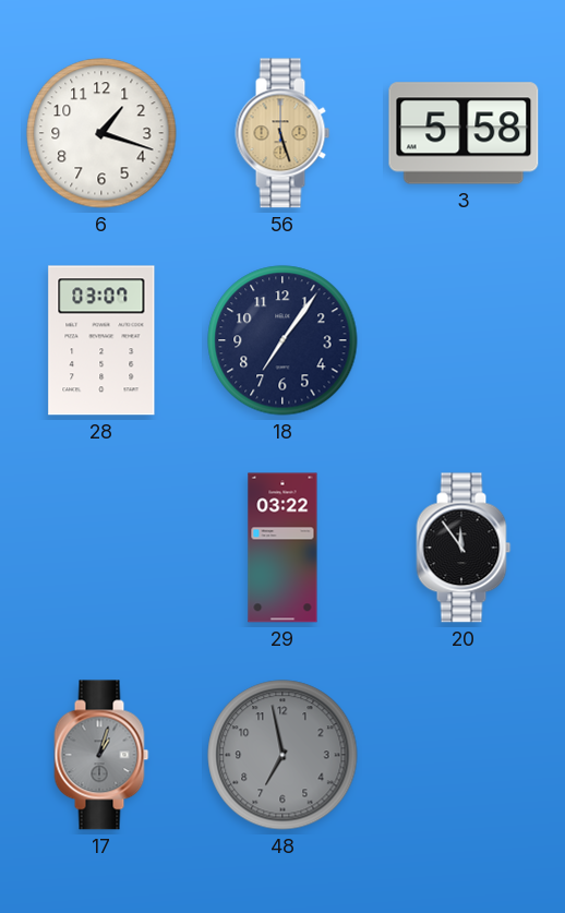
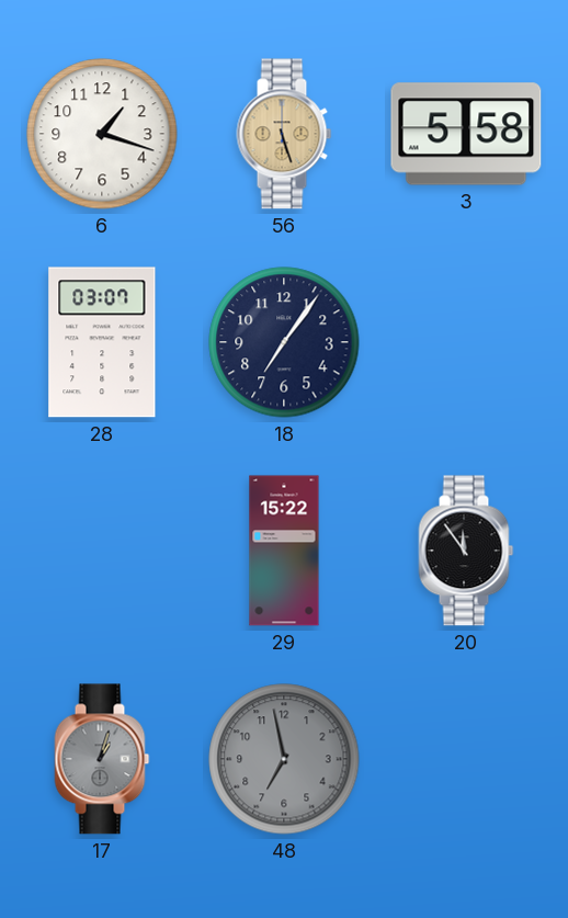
29: 03:22 -> 15:22 (284, 551)
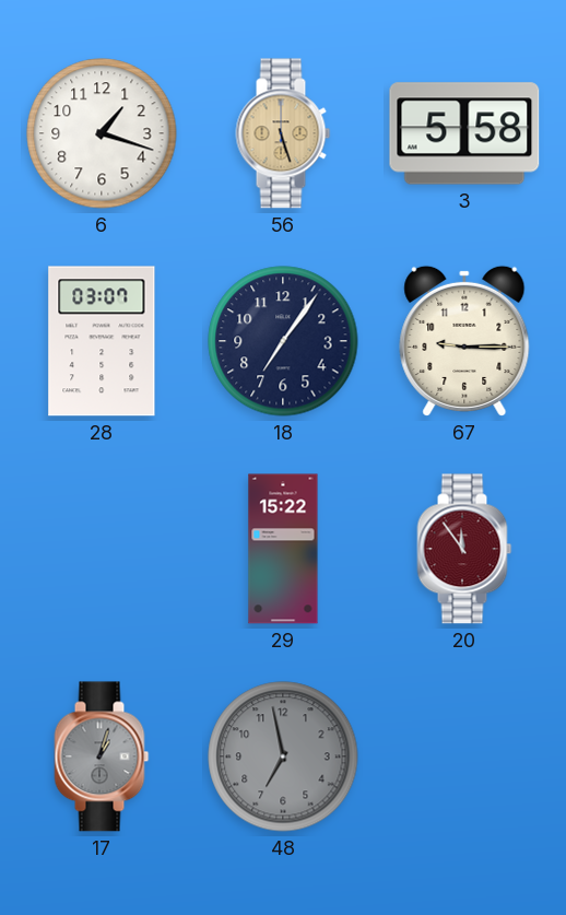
67: none -> 9:15 (464, 341)
20 dial: black -> burgundy (464, 549)
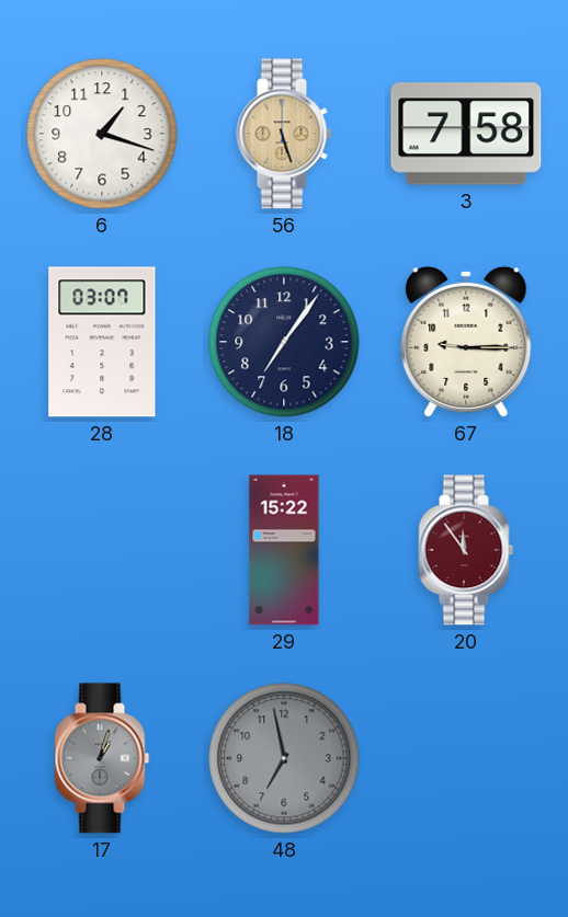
3: 5:58 -> 7:58 (466, 134)
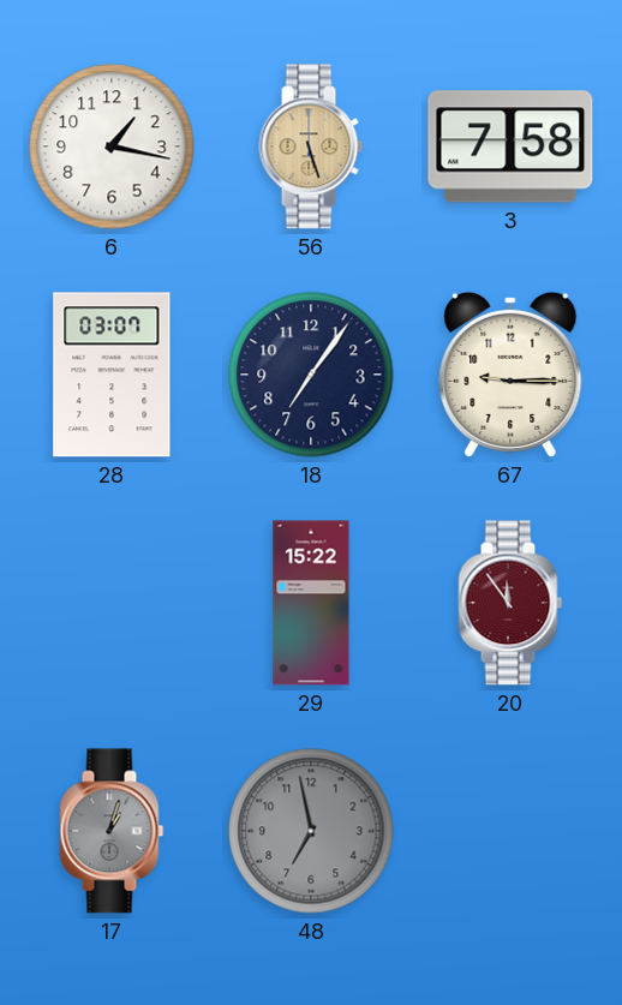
6: 1:18 -> 1:17 (112, 146)
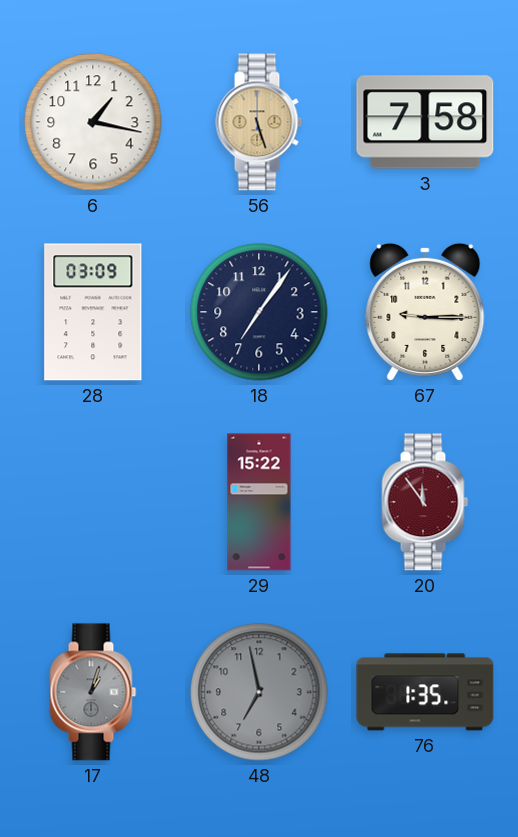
28: 03:07 -> 03:09 (93, 312)
76: none -> 1:35 (425, 692)
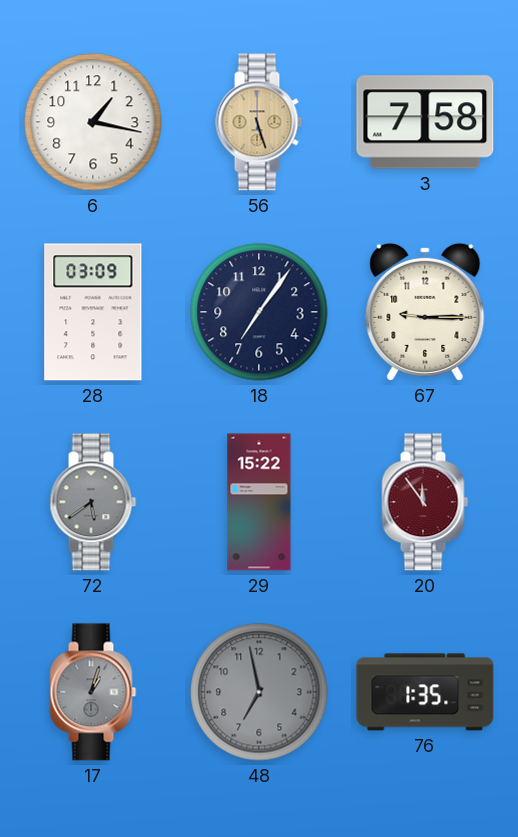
72: none -> 5:39 (93, 502)
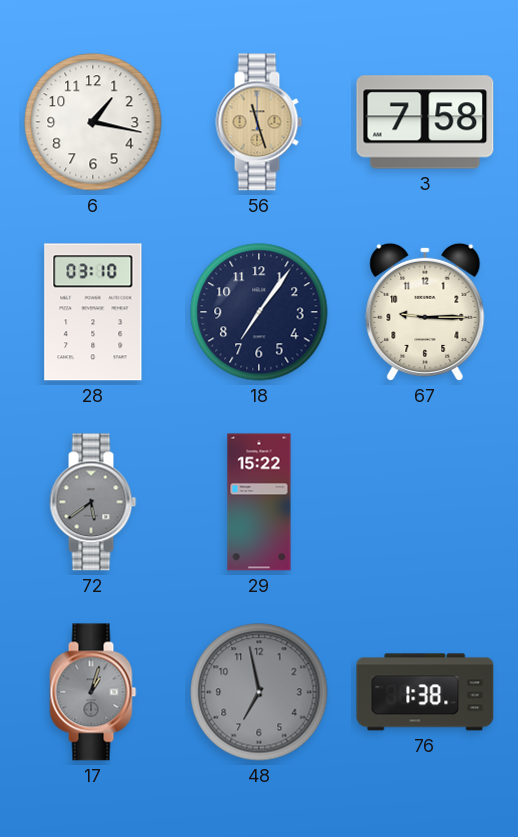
56: 5:27 -> 11:27 (259, 122)
28: 03:09 -> 03:10 (93, 312)
20: 11:54 -> none (425, 502)
76: 1:35 -> 1:38 (425, 692)
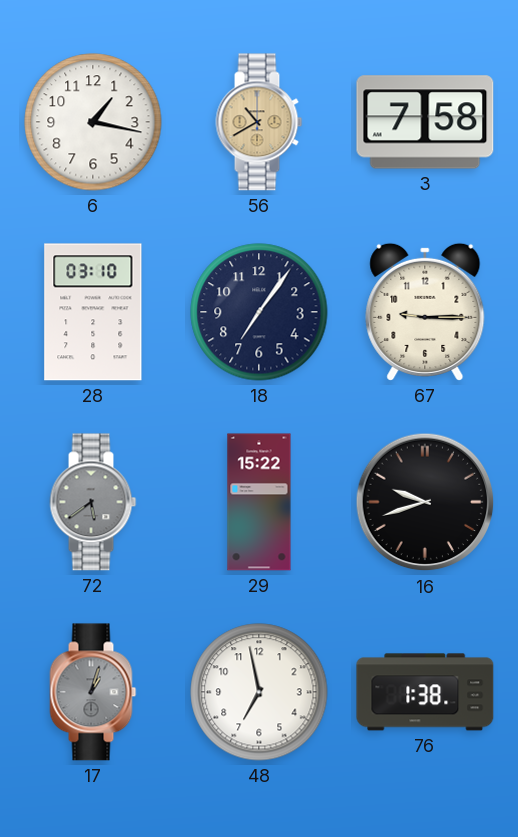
56: 11:27 -> 10:40 (259, 122)
16: none -> 9:42 (425, 502)
48 dial: grey -> white (259, 692)
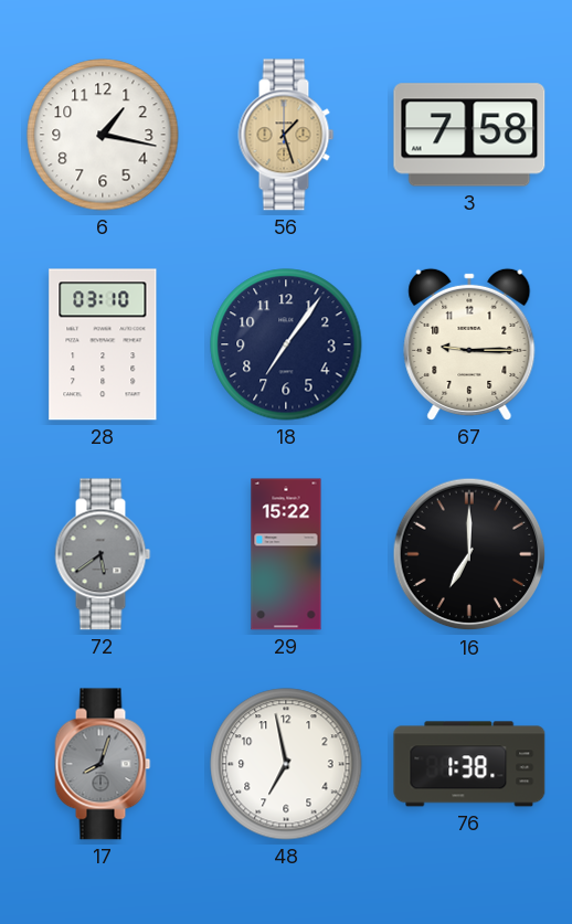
56: 10:40 -> 1:27 (286, 135)
16: 9:42 -> 7:00 (469, 554)
17: 1:03 -> 8:03 (103, 764)
